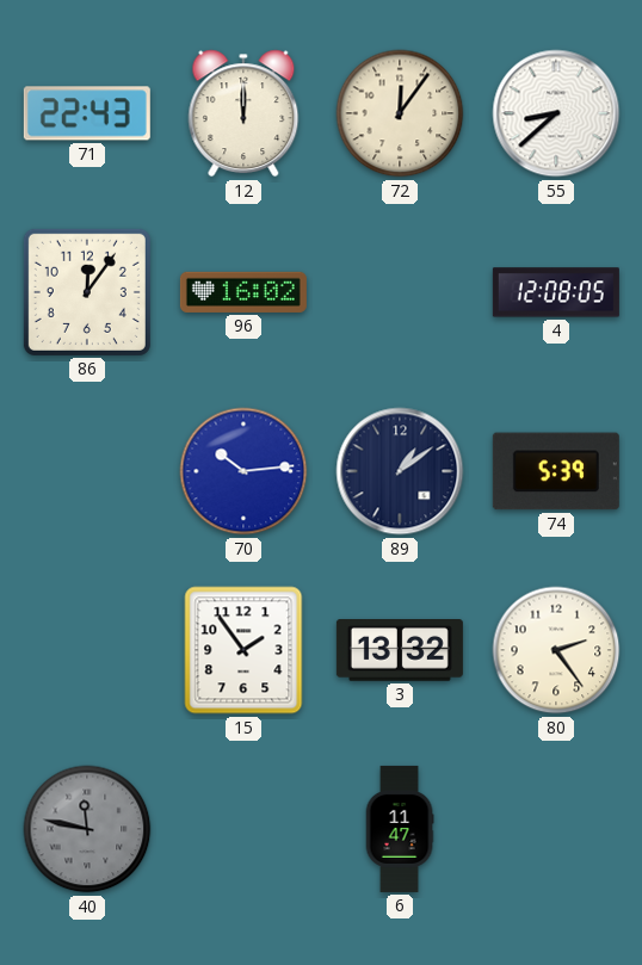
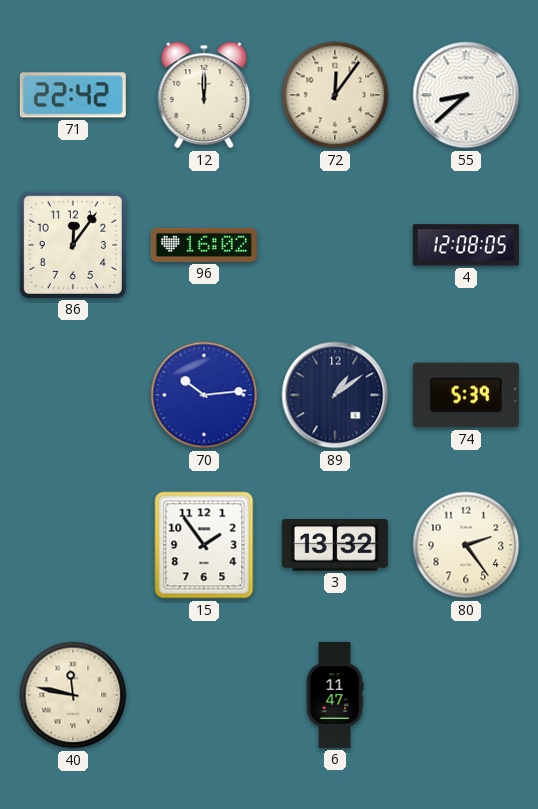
71: 22:43 -> 22:42 (73, 95)
40 dial: grey -> cream (73, 695)
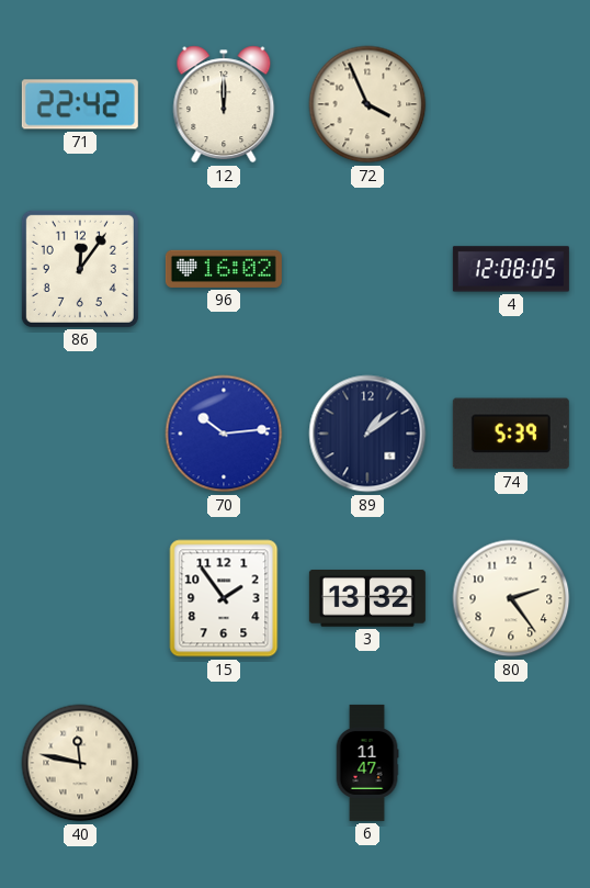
72: 12:06 -> 3:56 (367, 104)
55: 8:38 -> none (466, 95)
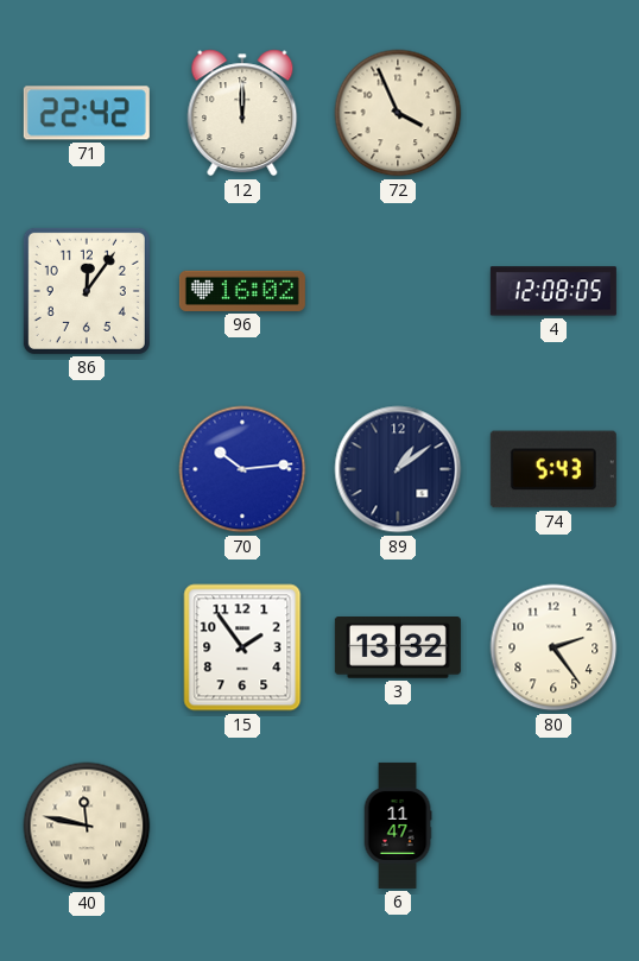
74: 5:39 -> 5:43 (553, 469)
